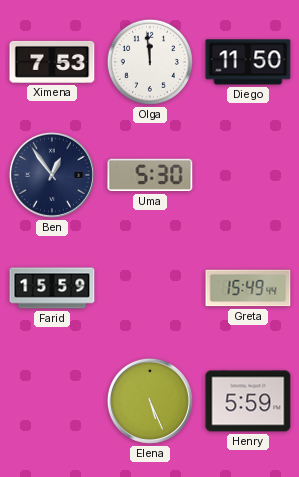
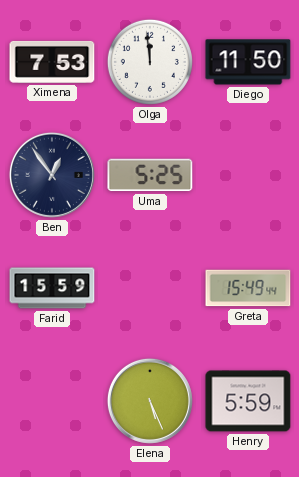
Uma: 5:30 -> 5:25 (150, 175)
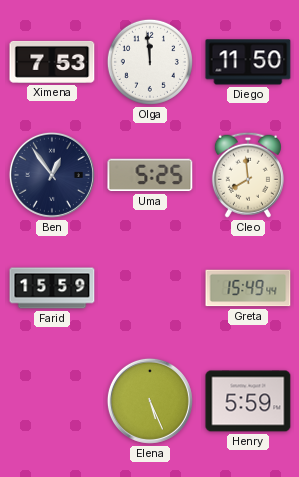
Cleo: none -> 7:59 (248, 175)
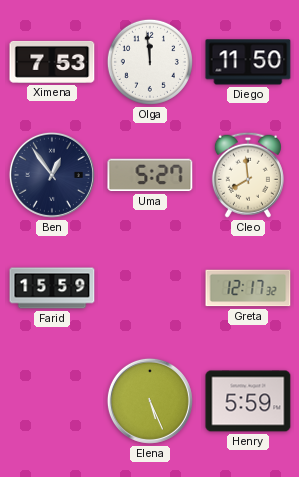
Uma: 5:25 -> 5:27 (150, 175)
Greta: 15:49 -> 12:17 (248, 288)
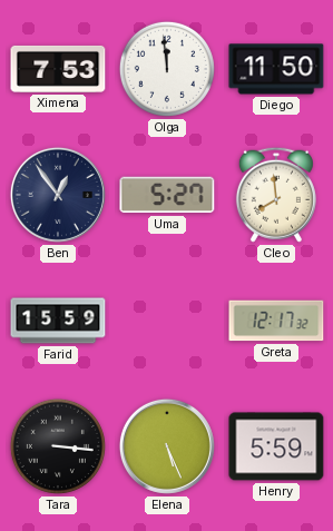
Tara: none -> 3:16 (58, 446)
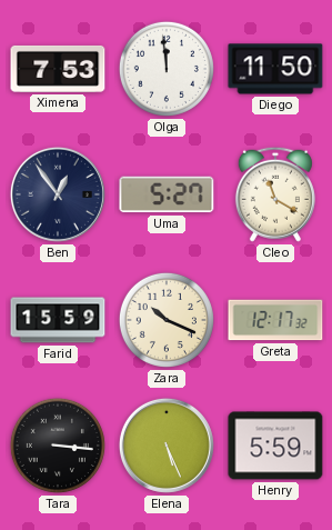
Cleo: 7:59 -> 11:20 (275, 194)
Zara: none -> 10:19 (167, 320)
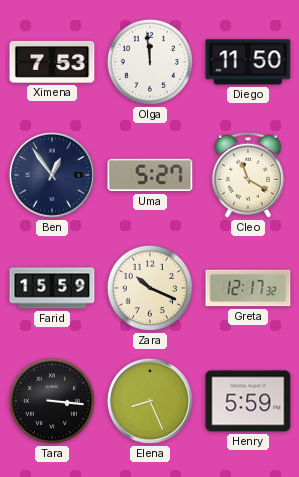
Elena: 5:26 -> 8:26 (150, 401)
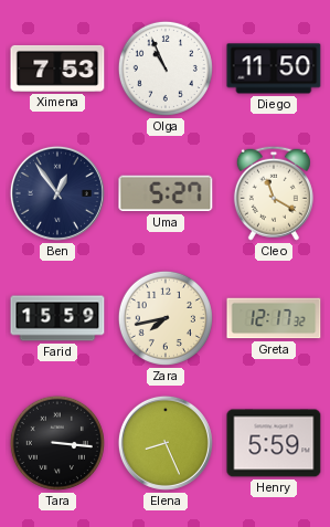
Olga: 11:59 -> 10:56 (166, 68)
Zara: 10:19 -> 7:43 (166, 318)
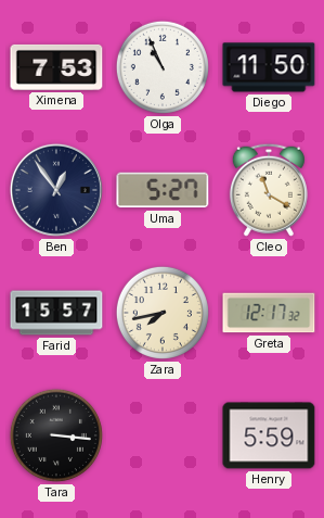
Farid: 15:59 -> 15:57 (56, 313)
Elena: 8:26 -> none (166, 443)
